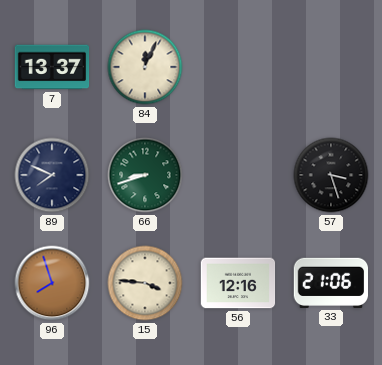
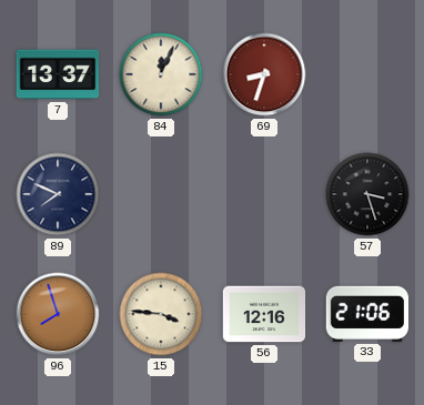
69: none -> 8:33 (264, 74)
66: 8:42 -> none (145, 175)
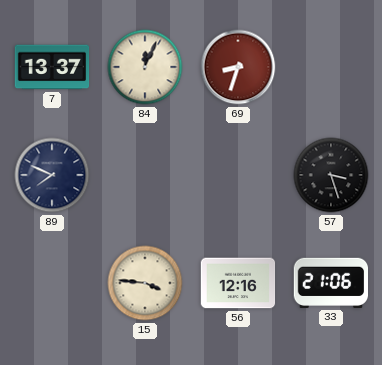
96: 7:57 -> none (58, 314)
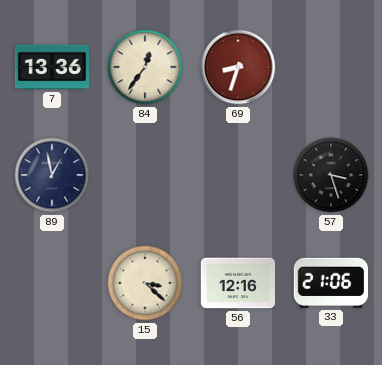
7: 13:37 -> 13:36 (52, 67)
84: 12:04 -> 12:36 (145, 67)
89: 7:49 -> 12:58 (52, 175)
15: 3:46 -> 3:22 (145, 283)
